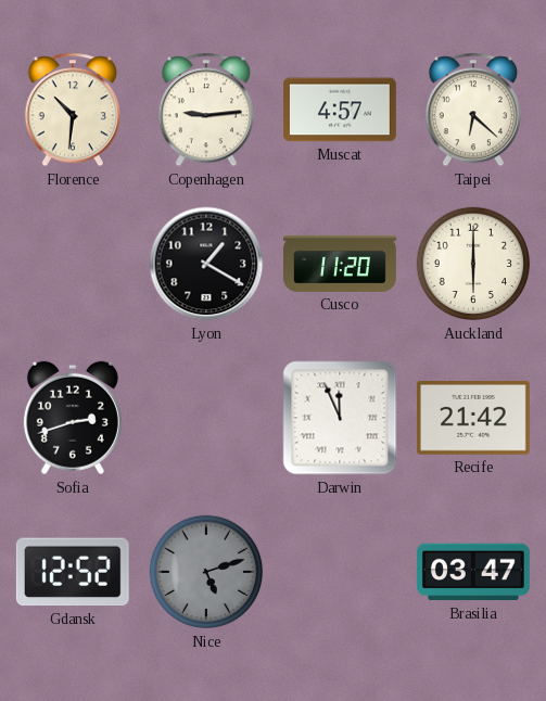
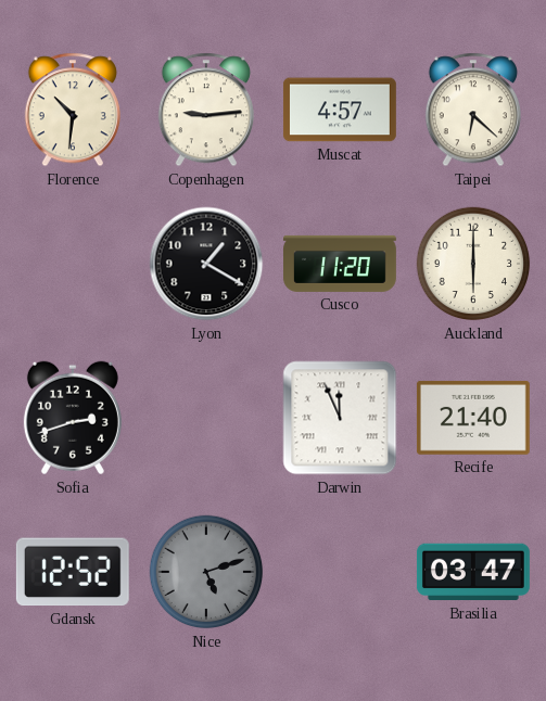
Recife: 21:42 -> 21:40 (473, 418)
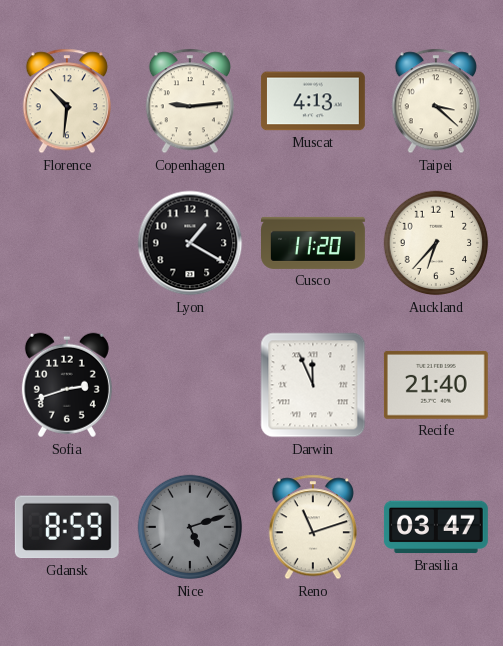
Muscat: 4:57 -> 4:13 (313, 101)
Taipei: 6:22 -> 3:22 (436, 101)
Auckland: 6:00 -> 6:37 (436, 243)
Gdansk: 12:52 -> 8:59 (67, 527)
Reno: none -> 11:12 (313, 527)
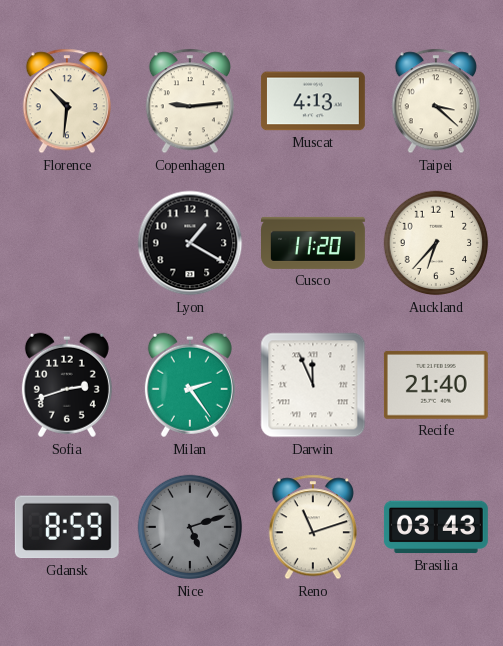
Milan: none -> 2:24 (190, 385)
Brasilia: 03:47 -> 03:43 (436, 527)
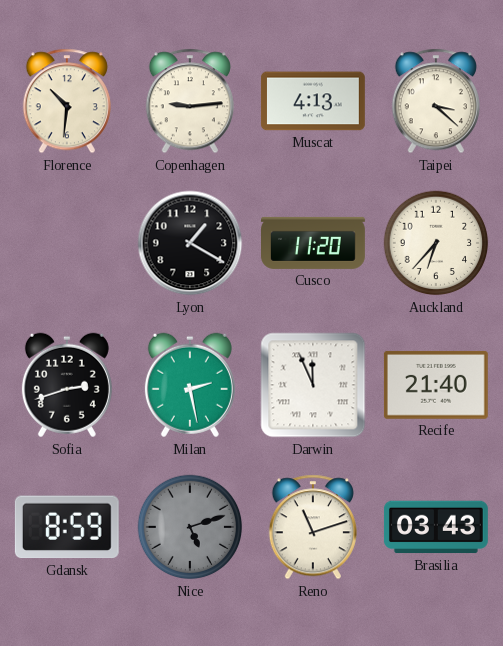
Milan: 2:24 -> 2:28 (190, 385)
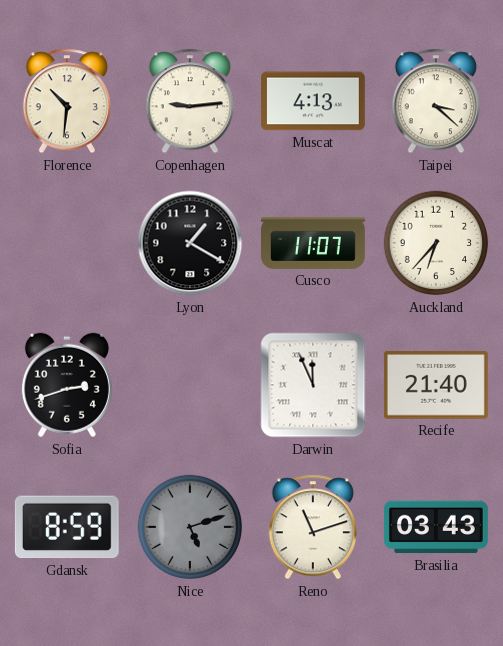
Cusco: 11:20 -> 11:07 (314, 243)
Milan: 2:28 -> none (190, 385)
